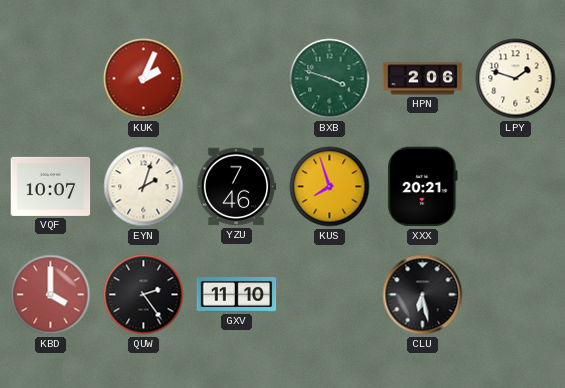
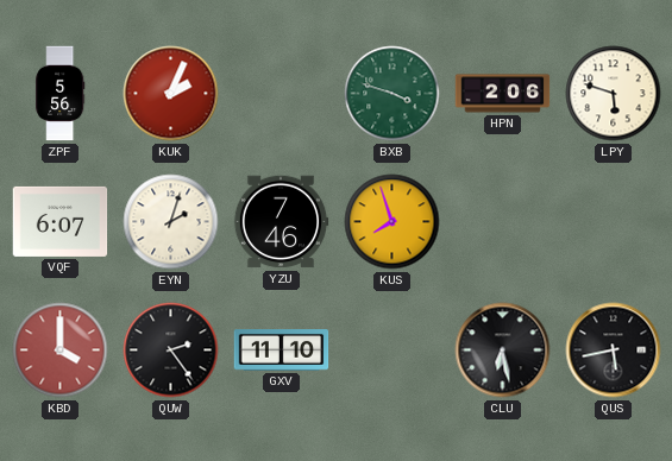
ZPF: none -> 5:56 (61, 94)
LPY: 1:48 -> 5:48 (614, 94)
VQF: 10:07 -> 6:07 (61, 221)
XXX: 20:21 -> none (423, 187)
QUS: none -> 5:43 (614, 351)
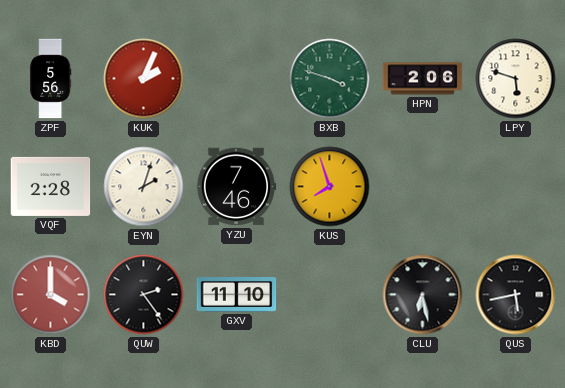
VQF: 6:07 -> 2:28 (51, 186)
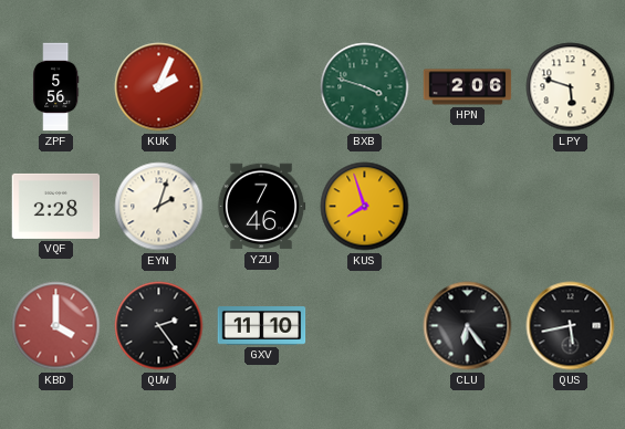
CLU: 6:28 -> 6:24 (468, 326)
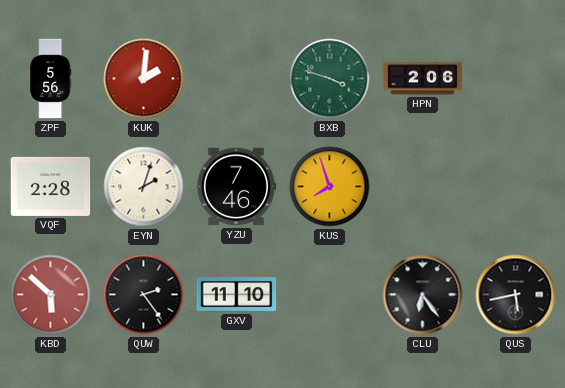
KUK: 2:04 -> 2:01 (144, 79)
LPY: 5:48 -> none (571, 87)
KBD: 4:00 -> 5:52 (51, 295)
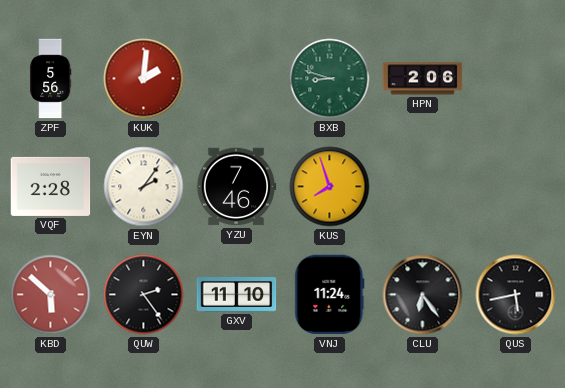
BXB: 3:48 -> 8:48 (330, 79)
EYN: 2:03 -> 2:06 (144, 187)
VNJ: none -> 11:24 (330, 295)
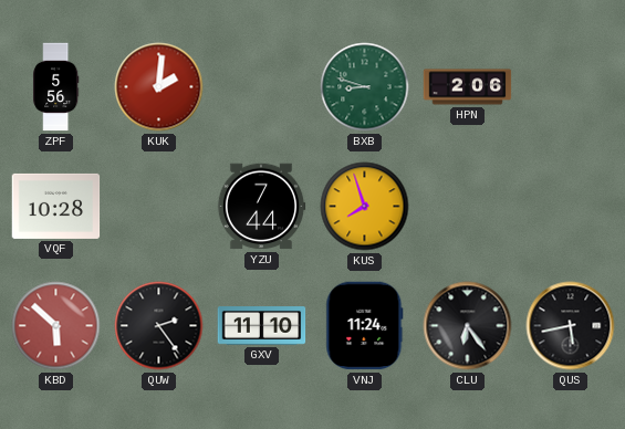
VQF: 2:28 -> 10:28 (56, 206)
EYN: 2:06 -> none (144, 187)
YZU: 7:46 -> 7:44 (261, 207)
